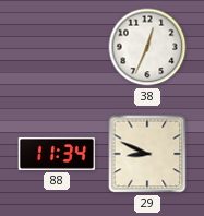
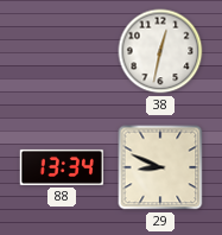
38: 12:34 -> 12:32 (160, 51)
88: 11:34 -> 13:34 (62, 167)
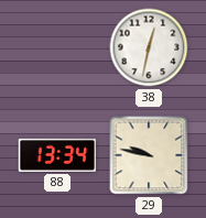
29: 8:49 -> 9:47 (149, 155)
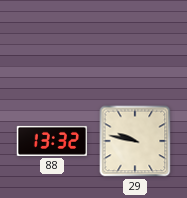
38: 12:32 -> none (149, 47)
88: 13:34 -> 13:32 (52, 141)
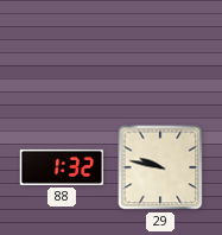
88: 13:32 -> 1:32 (62, 167)
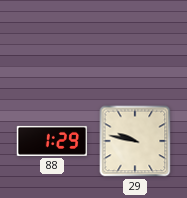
88: 1:32 -> 1:29 (52, 141)
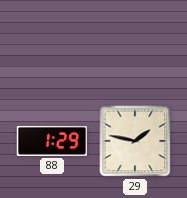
29: 9:47 -> 1:47 (135, 141)
